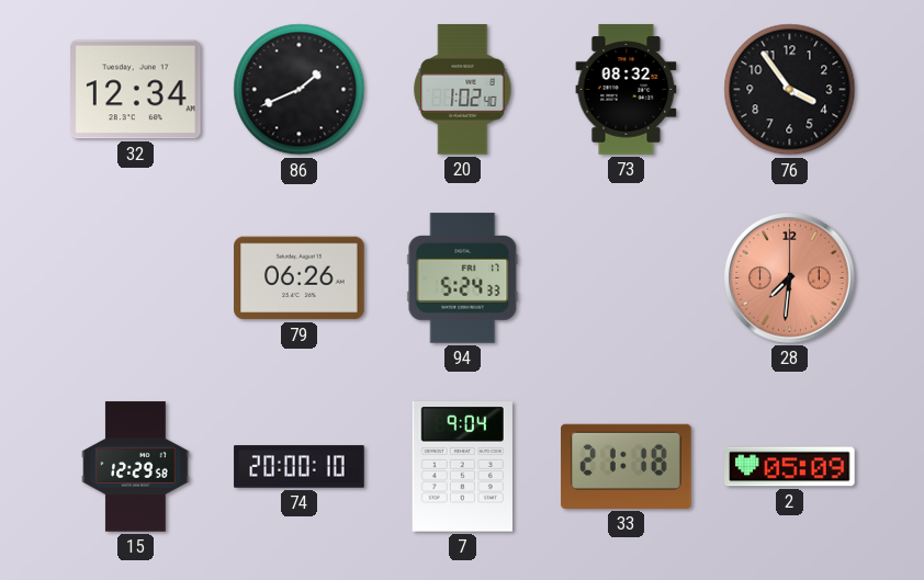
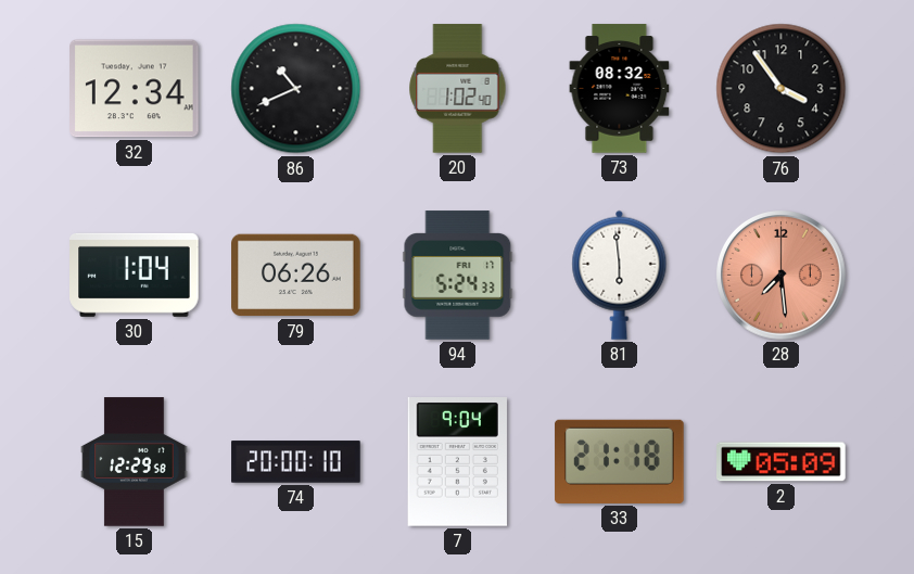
86: 1:41 -> 10:41 (296, 89)
30: none -> 1:04 (135, 275)
81: none -> 5:59 (620, 275)
28: 7:31 -> 7:29 (782, 276)
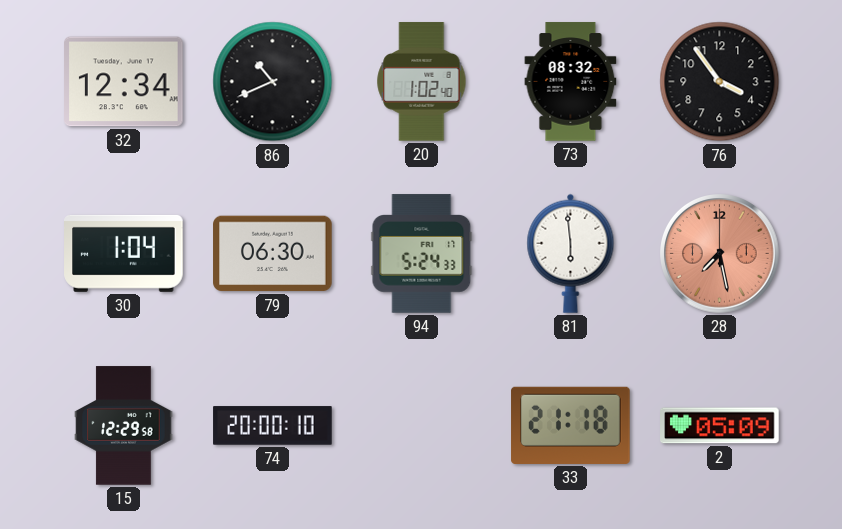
79: 06:26 -> 06:30 (273, 254)
28: 7:29 -> 7:28 (720, 254)
7: 9:04 -> none (457, 462)
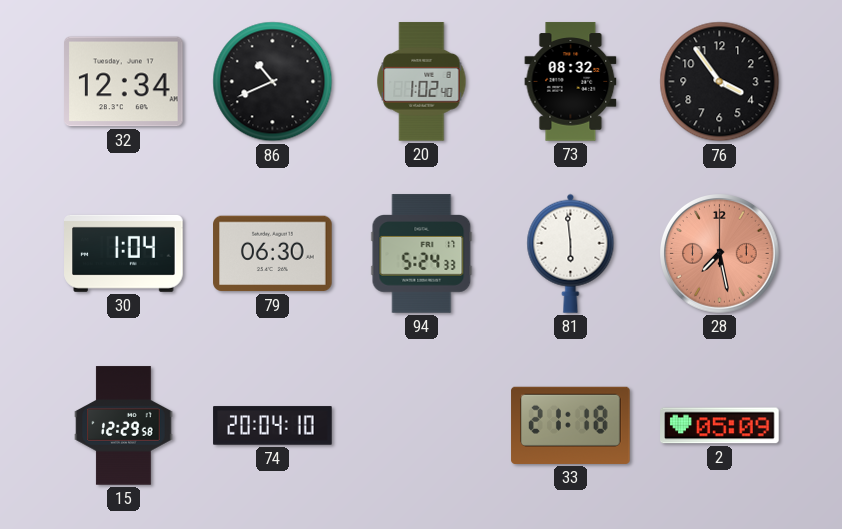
74: 20:00 -> 20:04 (273, 426)
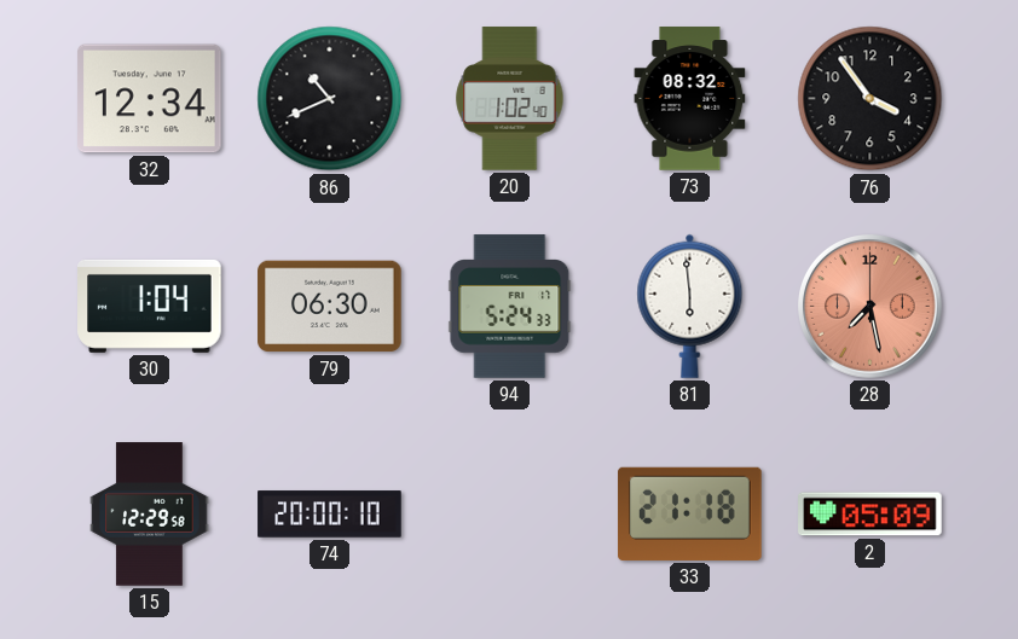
74: 20:04 -> 20:00 (330, 515)
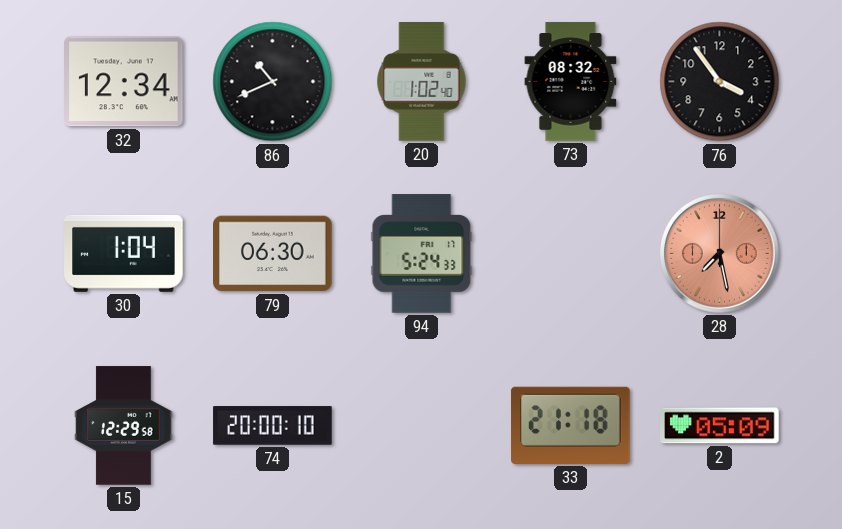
81: 5:59 -> none (690, 306)
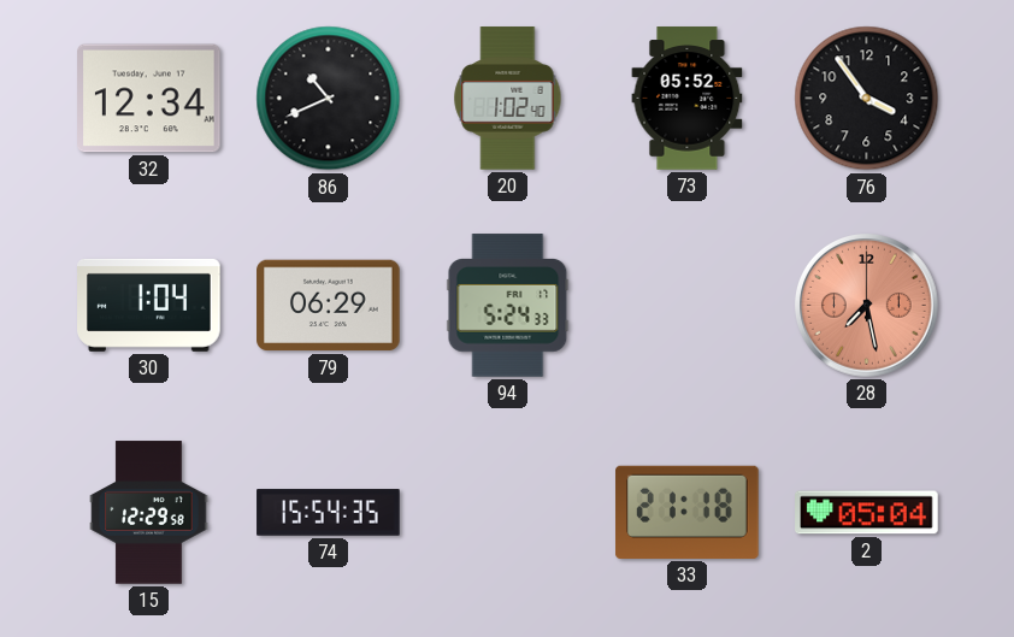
73: 08:32 -> 05:52 (688, 99)
79: 06:30 -> 06:29 (329, 306)
74: 20:00 -> 15:54 (329, 513)
2: 05:09 -> 05:04 (867, 513)
